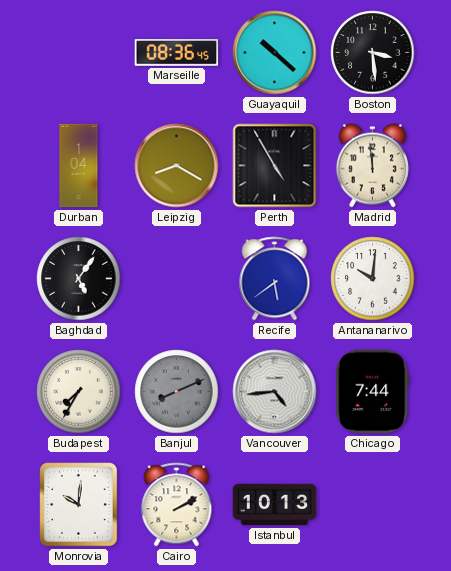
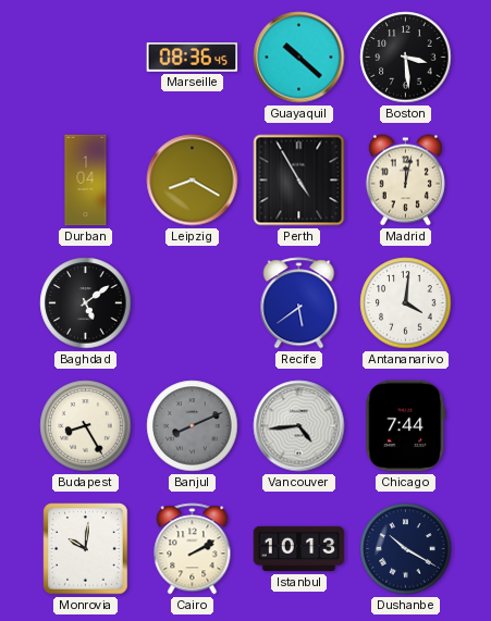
Madrid: 11:59 -> 12:02 (405, 181)
Baghdad: 5:06 -> 5:09 (86, 303)
Antananarivo: 10:01 -> 4:01 (406, 303)
Budapest: 7:35 -> 8:25 (86, 426)
Dushanbe: none -> 10:20 (406, 549)
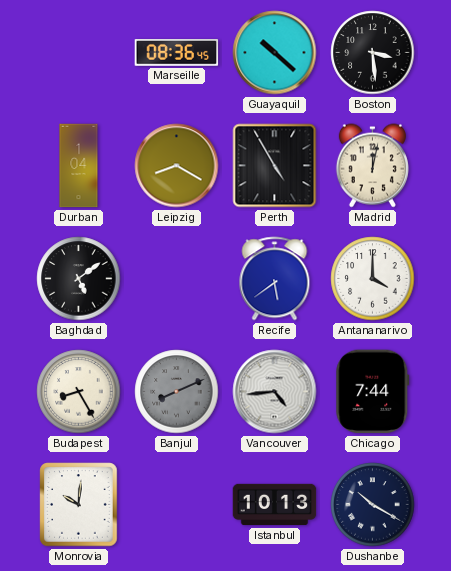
Antananarivo: 4:01 -> 4:00 (373, 279)
Cairo: 2:10 -> none (193, 549)
